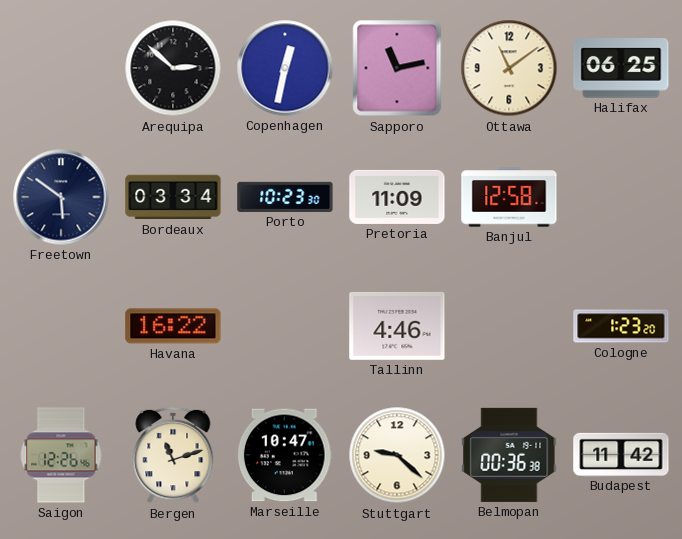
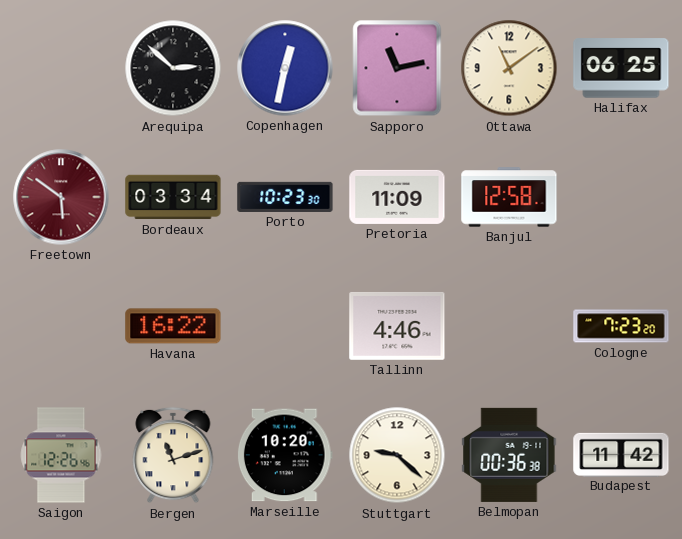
Freetown dial: navy -> burgundy (61, 197)
Cologne: 1:23 -> 7:23 (621, 326)
Marseille: 10:47 -> 10:20 (285, 455)
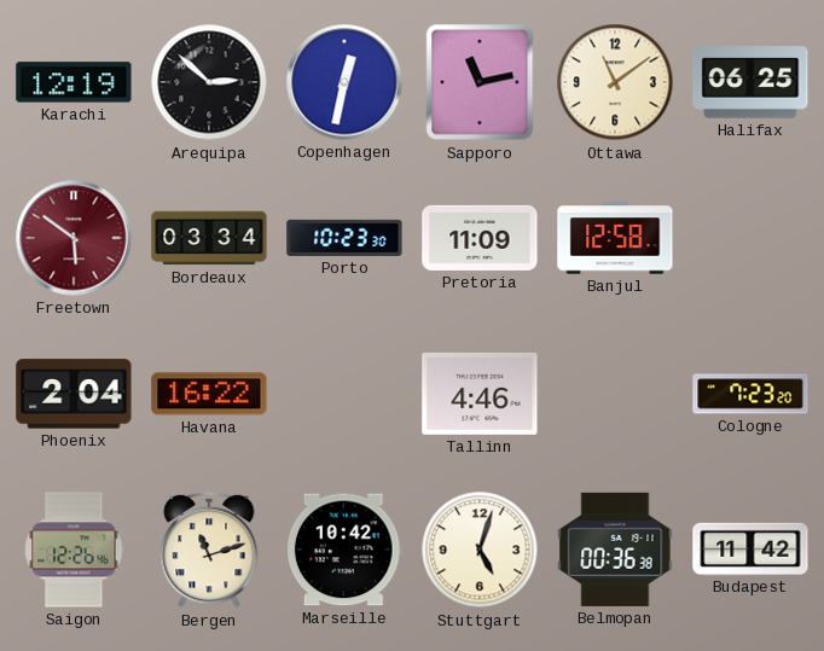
Karachi: none -> 12:19 (74, 82)
Phoenix: none -> 2:04 (74, 394)
Marseille: 10:20 -> 10:42 (344, 550)
Stuttgart: 9:22 -> 5:03 (480, 550)
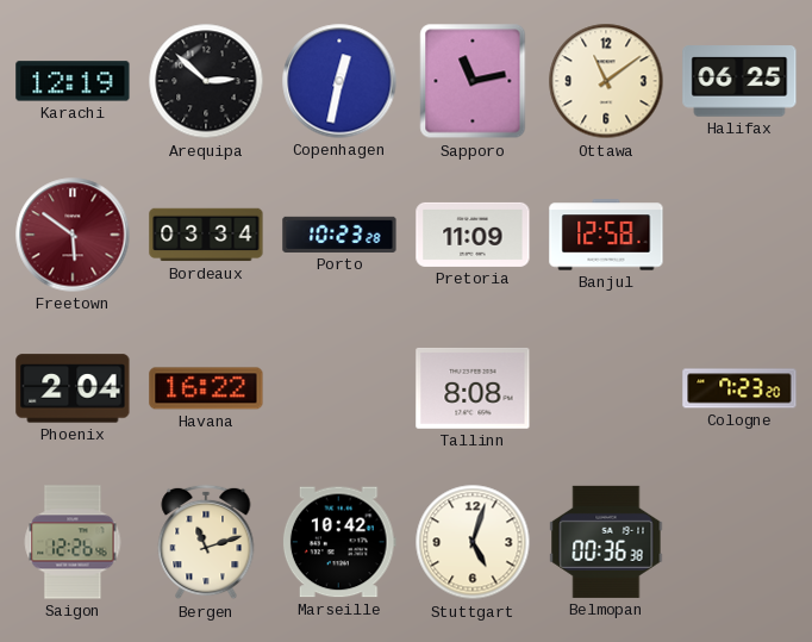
Porto: 10:23:30 -> 10:23:28 (339, 235)
Tallinn: 4:46 -> 8:08 (473, 388)
Budapest: 11:42 -> none (750, 548)
